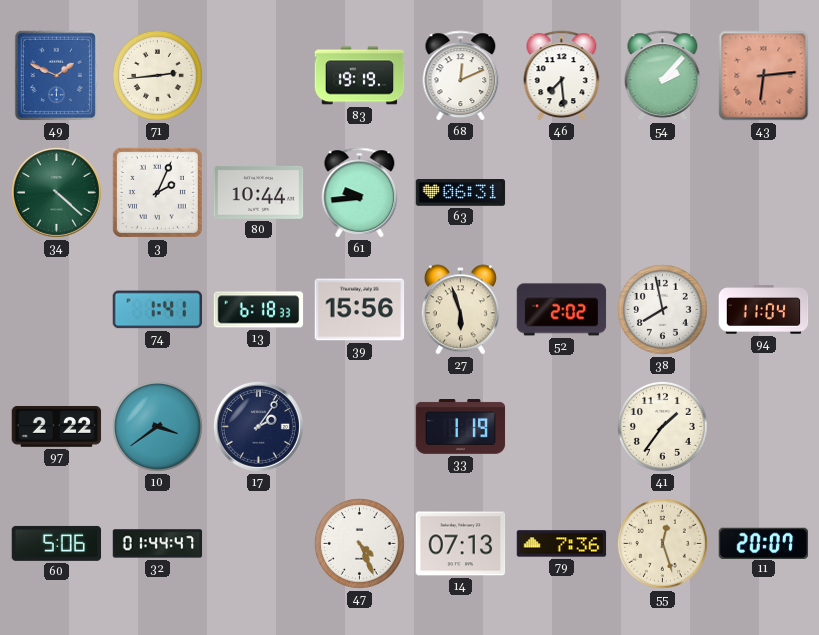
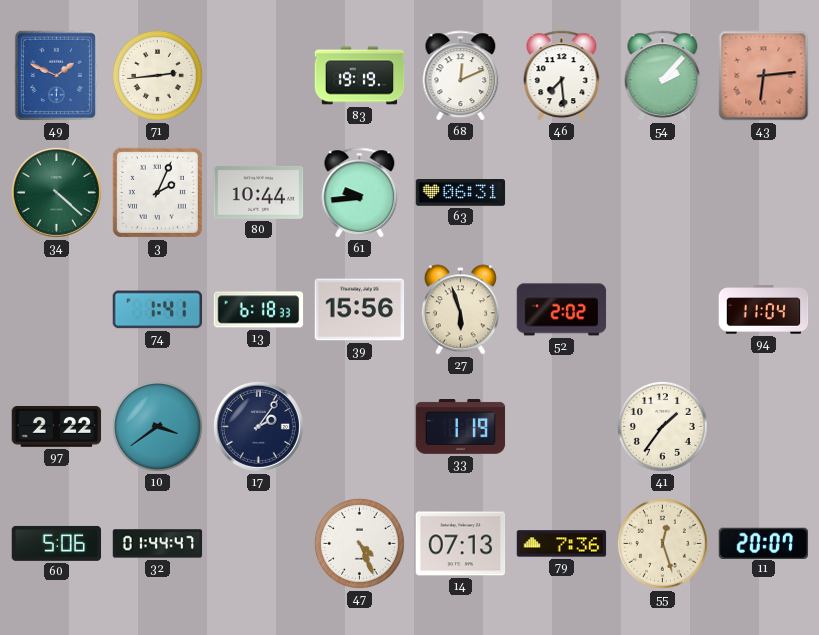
38: 7:58 -> none (662, 309)
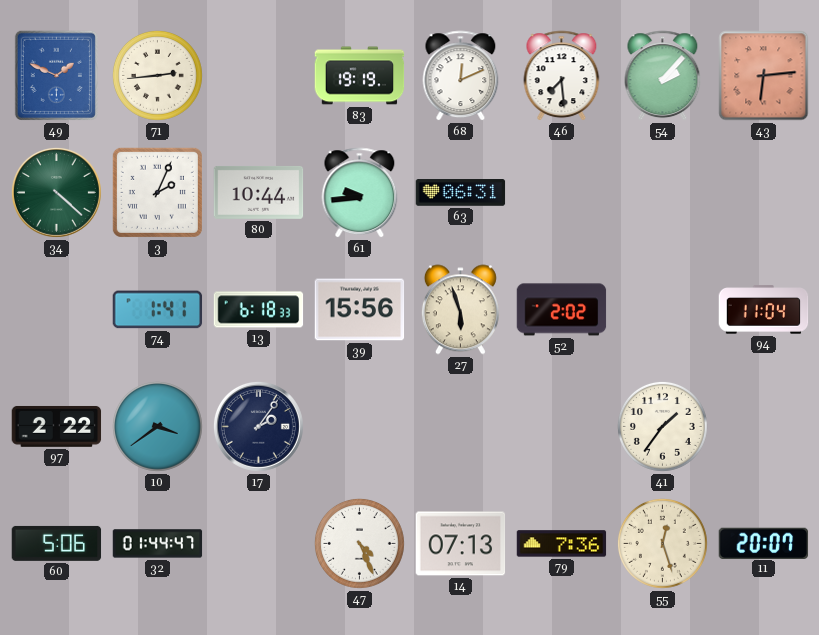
33: 1:19 -> none (461, 427)
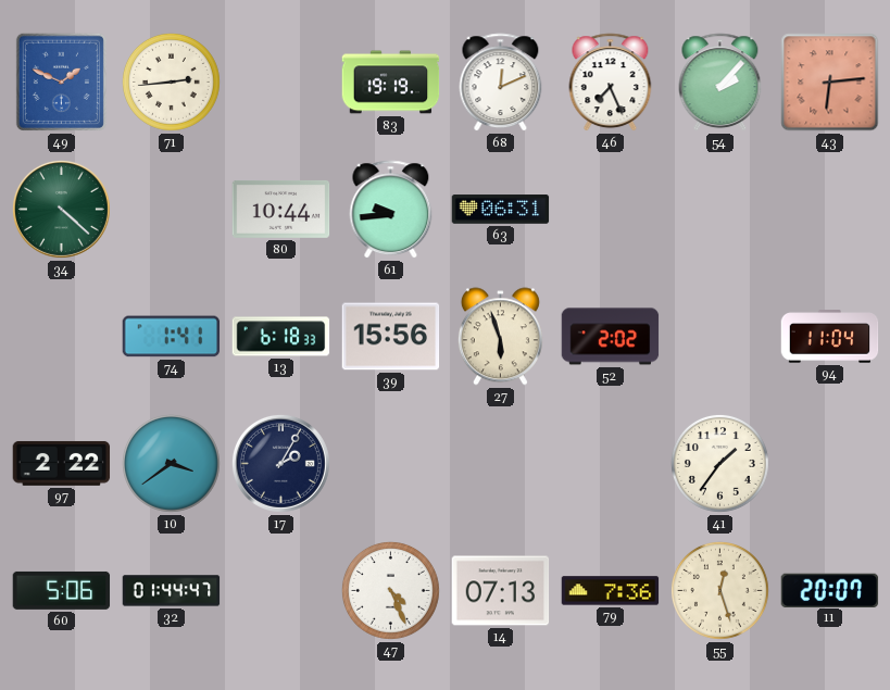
46: 7:29 -> 7:26 (611, 83)
3: 2:04 -> none (157, 192)
17: 2:06 -> 2:05 (280, 463)
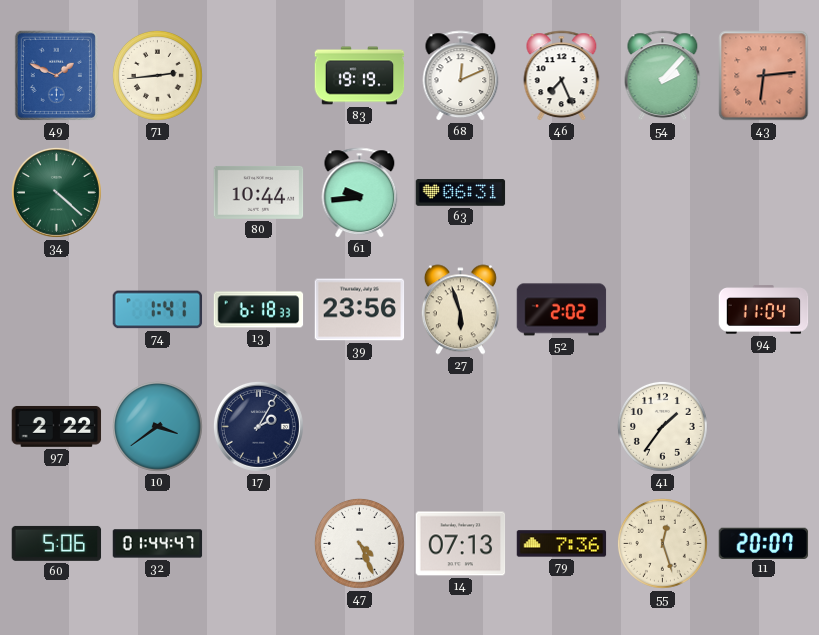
39: 15:56 -> 23:56 (360, 310)
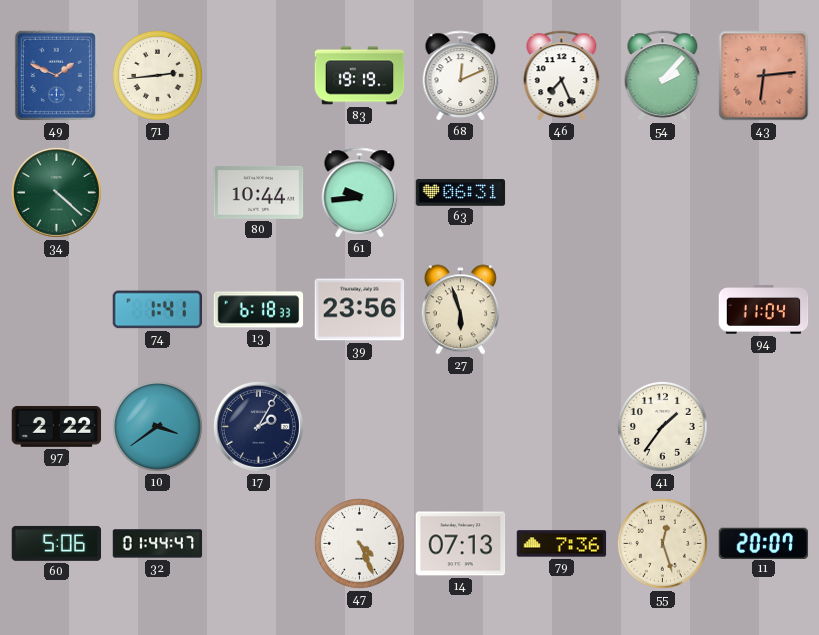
52: 2:02 -> none (562, 310)
